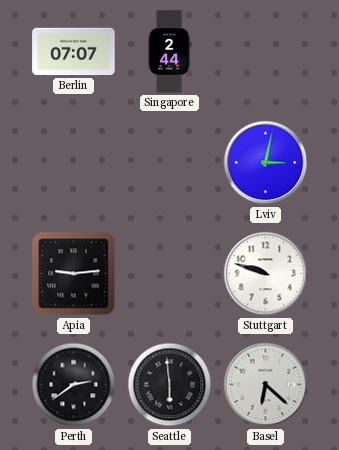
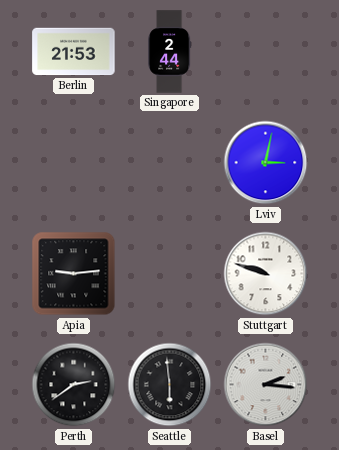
Berlin: 07:07 -> 21:53 (74, 52)
Basel: 6:22 -> 2:16 (266, 385)
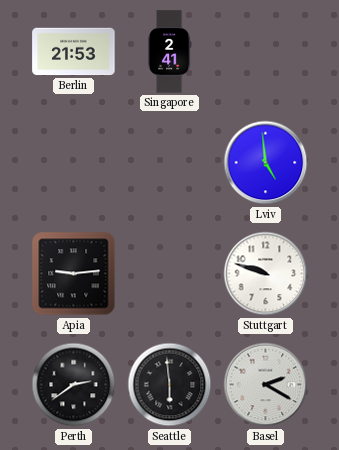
Singapore: 2:44 -> 2:41 (170, 52)
Lviv: 3:02 -> 4:59 (266, 163)
Basel: 2:16 -> 2:20 (266, 385)
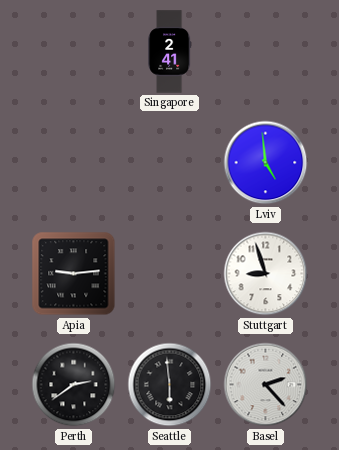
Berlin: 21:53 -> none (74, 52)
Stuttgart: 9:48 -> 8:57 (266, 274)
Basel: 2:20 -> 2:23 (266, 385)
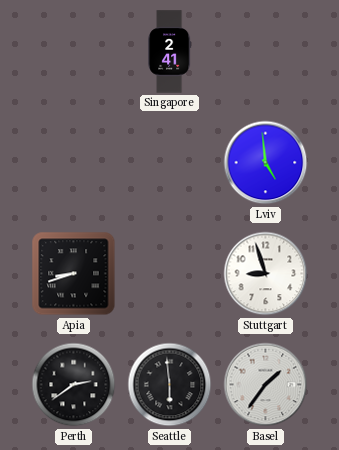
Apia: 9:14 -> 8:42 (74, 274)
Basel: 2:23 -> 1:36 (266, 385)
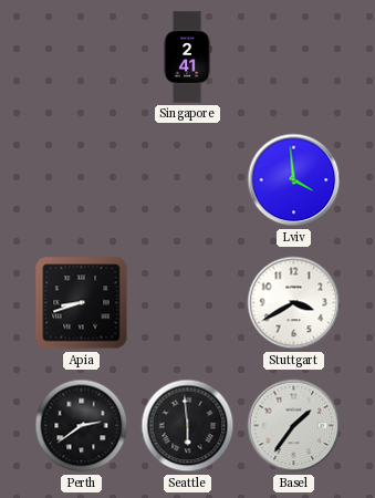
Lviv: 4:59 -> 3:59 (294, 180)
Stuttgart: 8:57 -> 3:40 (294, 303)
